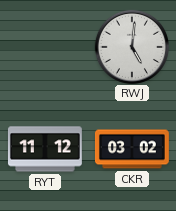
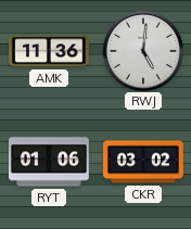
AMK: none -> 11:36 (50, 51)
RYT: 11:12 -> 01:06 (49, 162)
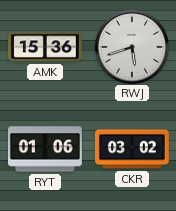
AMK: 11:36 -> 15:36 (46, 47)
RWJ: 5:01 -> 5:42 (131, 46)
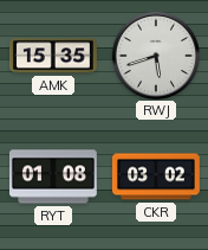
AMK: 15:36 -> 15:35 (54, 56)
RYT: 01:06 -> 01:08 (53, 177)
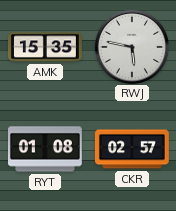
RWJ: 5:42 -> 5:47 (131, 46)
CKR: 03:02 -> 02:57 (132, 149)
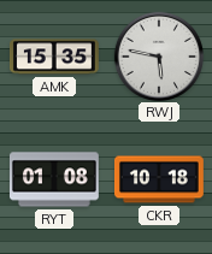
CKR: 02:57 -> 10:18 (159, 179)
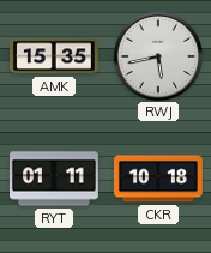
RWJ: 5:47 -> 5:43 (157, 55)
RYT: 01:08 -> 01:11 (54, 179)
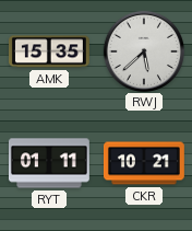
RWJ: 5:43 -> 5:38 (143, 50)
CKR: 10:18 -> 10:21 (144, 163)
